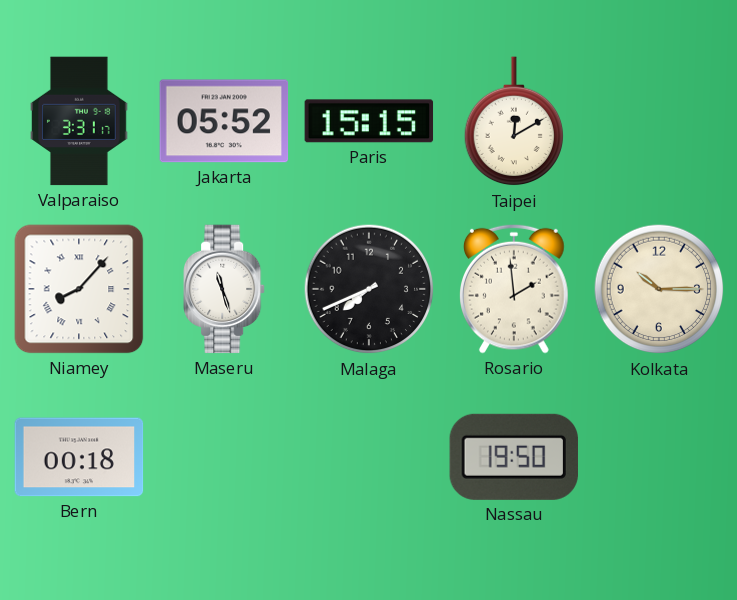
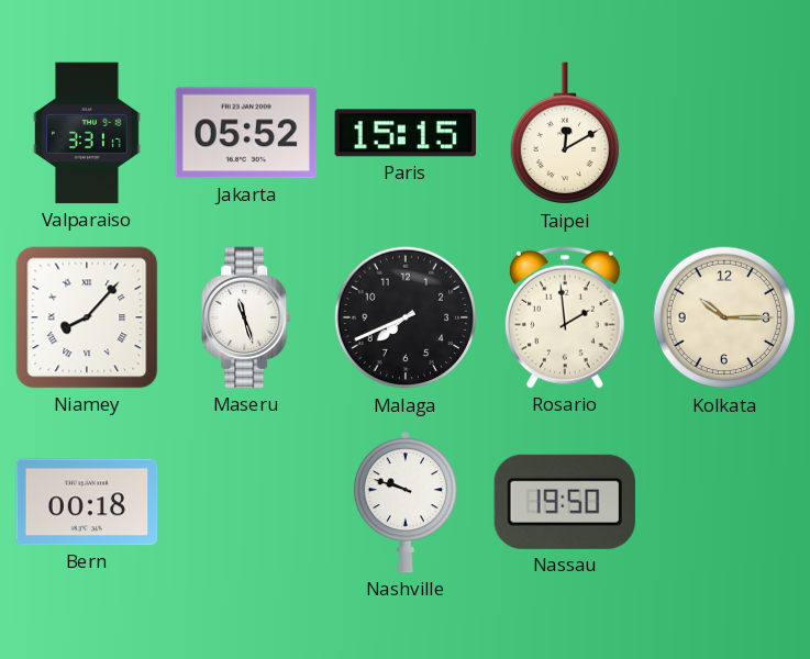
Nashville: none -> 9:48 (406, 502)
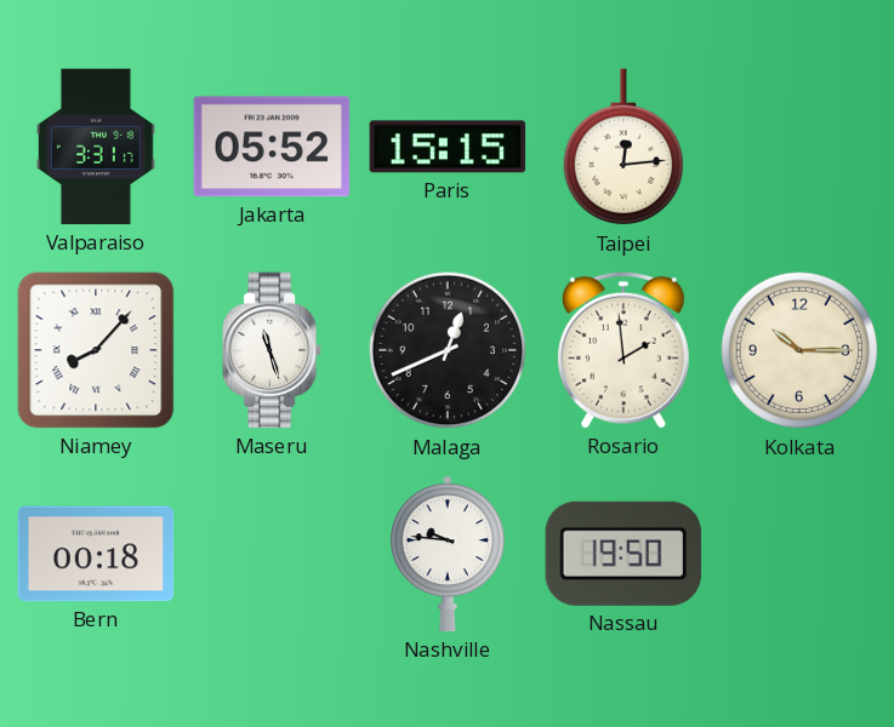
Taipei: 12:10 -> 12:14 (622, 148)
Malaga: 7:41 -> 12:41 (448, 350)
Nashville: 9:48 -> 9:46 (448, 554)
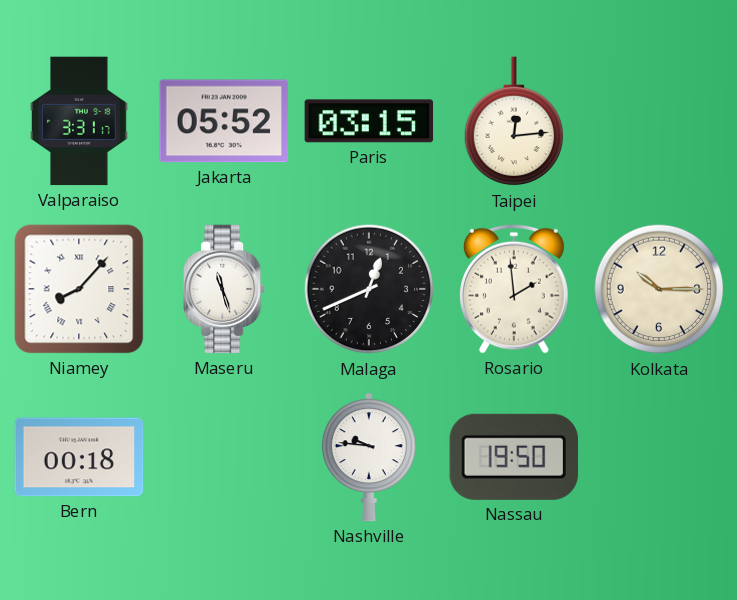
Paris: 15:15 -> 03:15 (369, 121)
